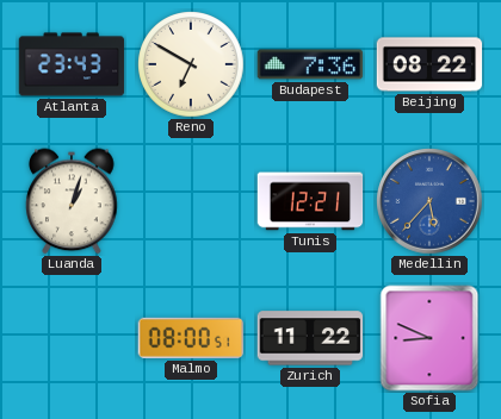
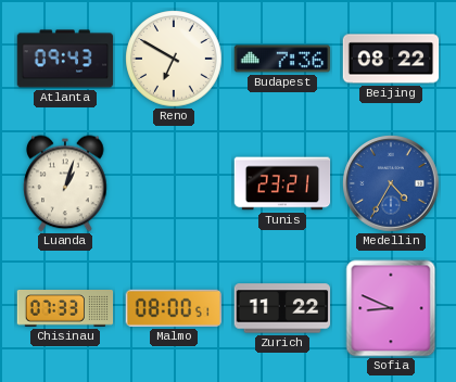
Atlanta: 23:43 -> 09:43 (65, 59)
Tunis: 12:21 -> 23:21 (282, 183)
Medellin: 5:37 -> 4:35 (391, 183)
Chisinau: none -> 07:33 (65, 308)
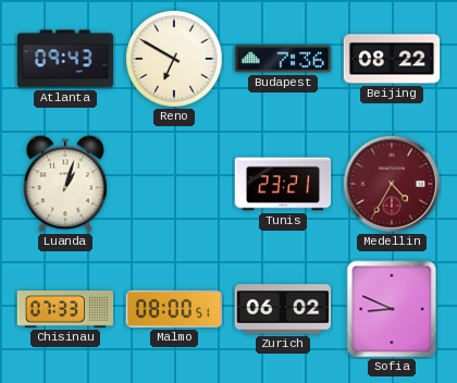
Medellin dial: blue -> burgundy (392, 184)
Zurich: 11:22 -> 06:02 (283, 309)
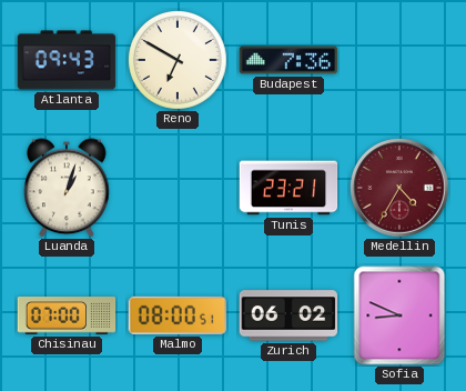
Beijing: 08:22 -> none (392, 59)
Chisinau: 07:33 -> 07:00 (67, 315)
